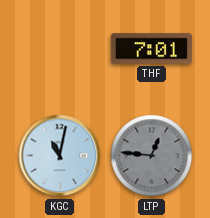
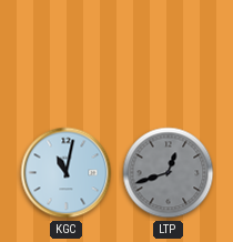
THF: 7:01 -> none (151, 49)
LTP: 12:46 -> 12:42 (169, 173)
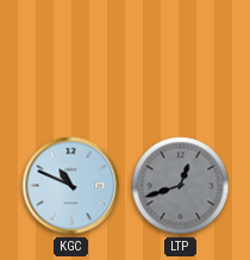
KGC: 11:02 -> 10:49 (71, 186)
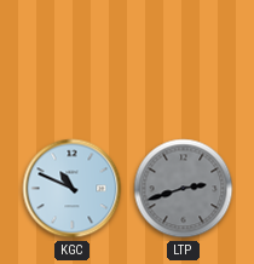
LTP: 12:42 -> 2:42 (184, 189)
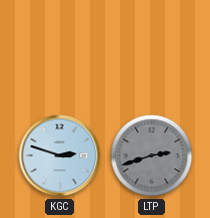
KGC: 10:49 -> 2:48 (60, 156)
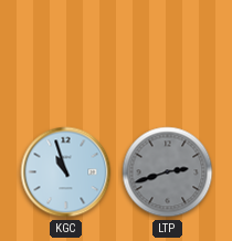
KGC: 2:48 -> 10:57 (66, 172)
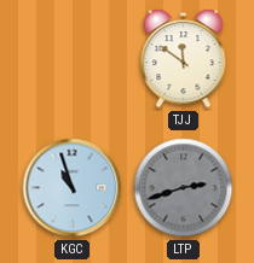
TJJ: none -> 11:51 (184, 59)
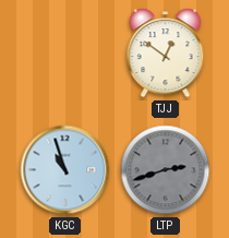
TJJ: 11:51 -> 12:51 (166, 53)
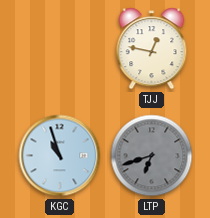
TJJ: 12:51 -> 12:47 (152, 49)
LTP: 2:42 -> 6:42 (152, 156)
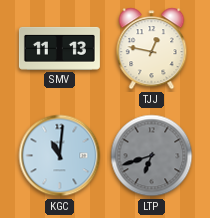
SMV: none -> 11:13 (59, 48)
KGC: 10:57 -> 11:01 (60, 156)
